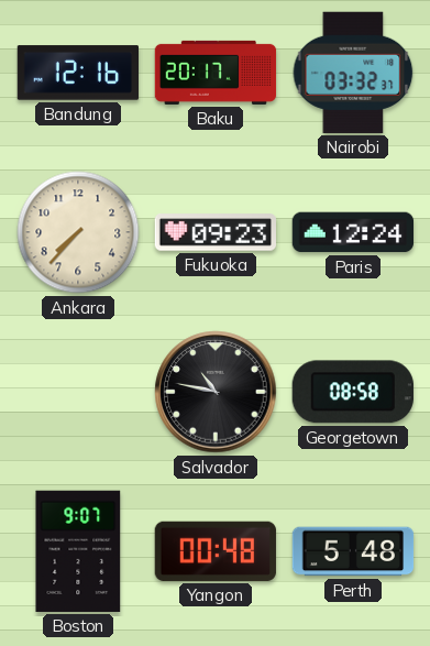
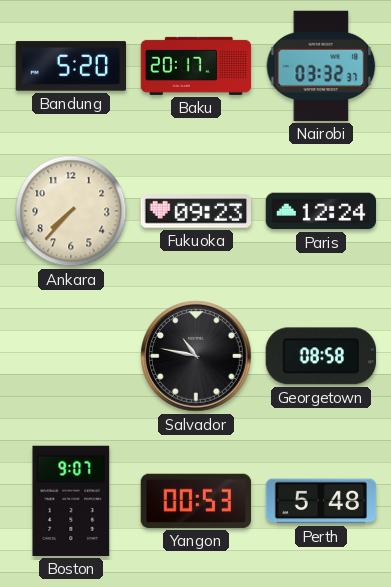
Bandung: 12:16 -> 5:20 (70, 66)
Yangon: 00:48 -> 00:53 (196, 501)
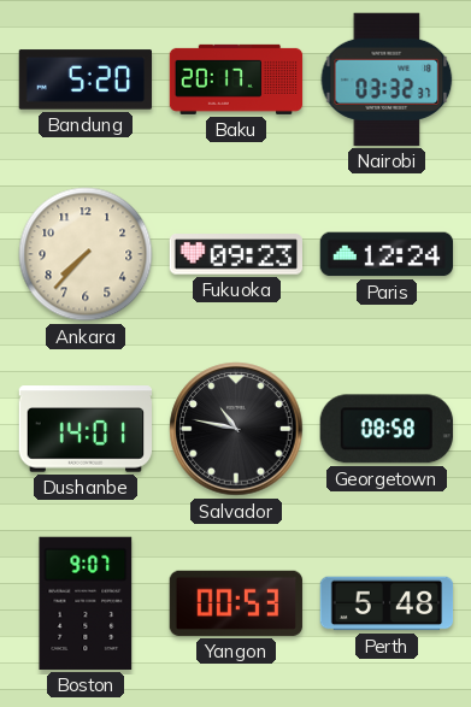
Dushanbe: none -> 14:01 (86, 429)
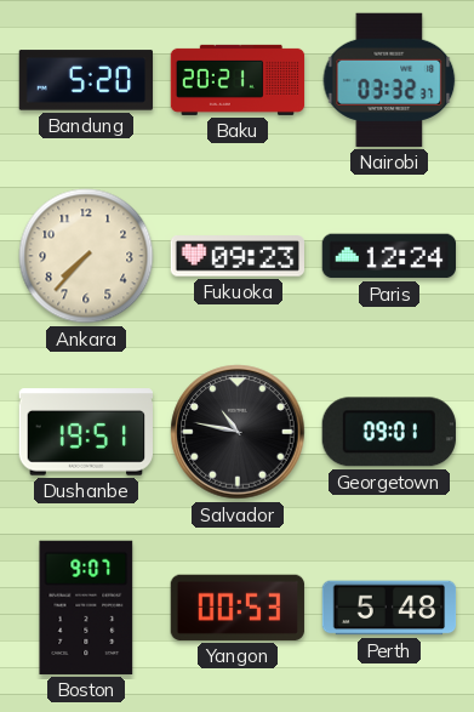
Baku: 20:17 -> 20:21 (238, 80)
Dushanbe: 14:01 -> 19:51 (86, 432)
Georgetown: 08:58 -> 09:01 (389, 432)
